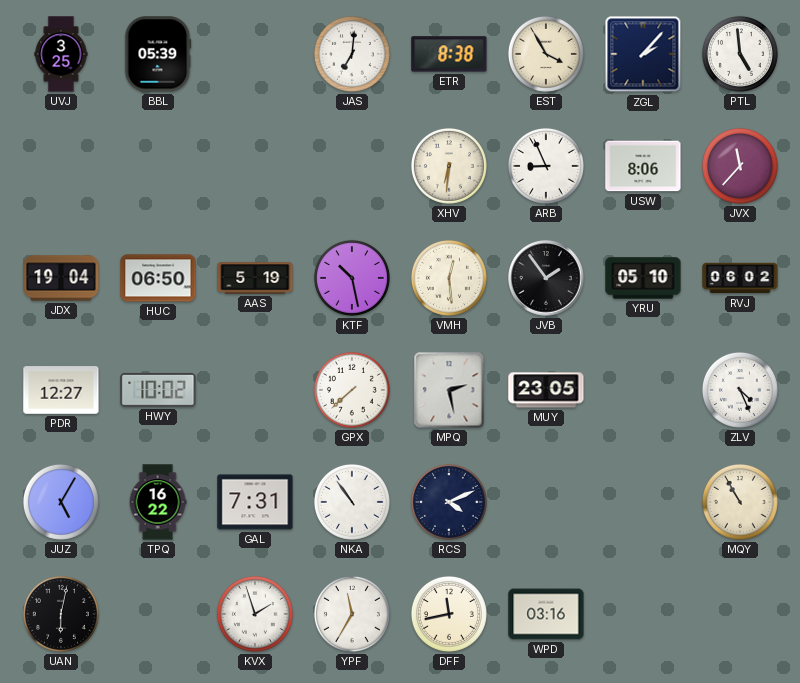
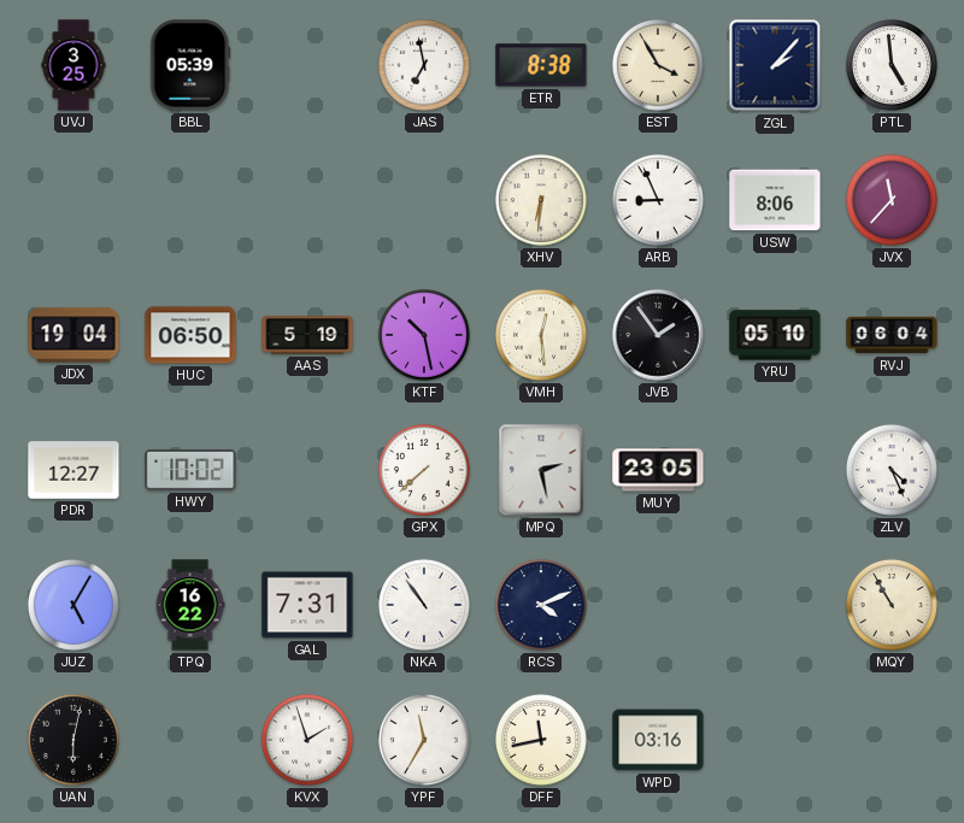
JAS: 7:01 -> 6:58 (424, 65)
RVJ: 06:02 -> 06:04 (892, 335)
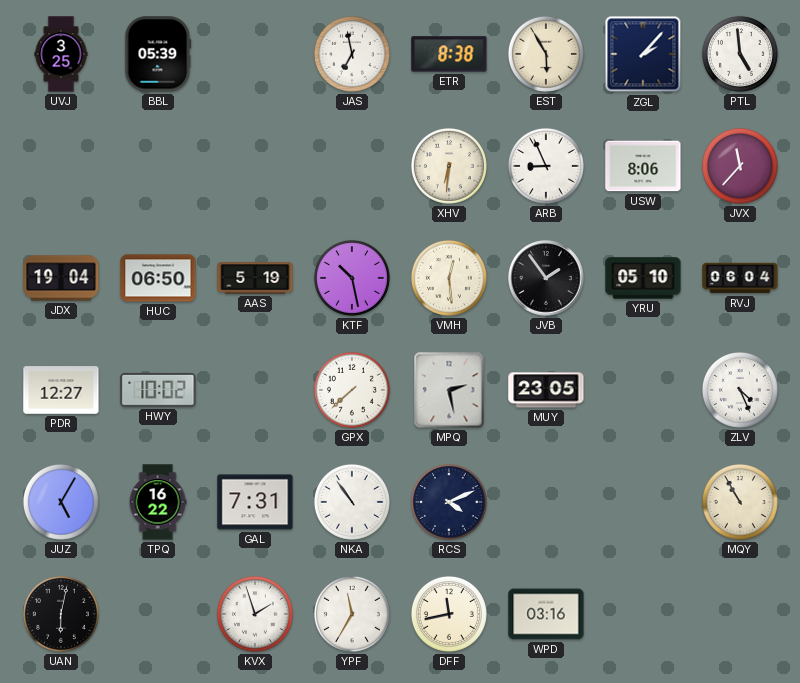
EST: 3:55 -> 5:55 (546, 54)
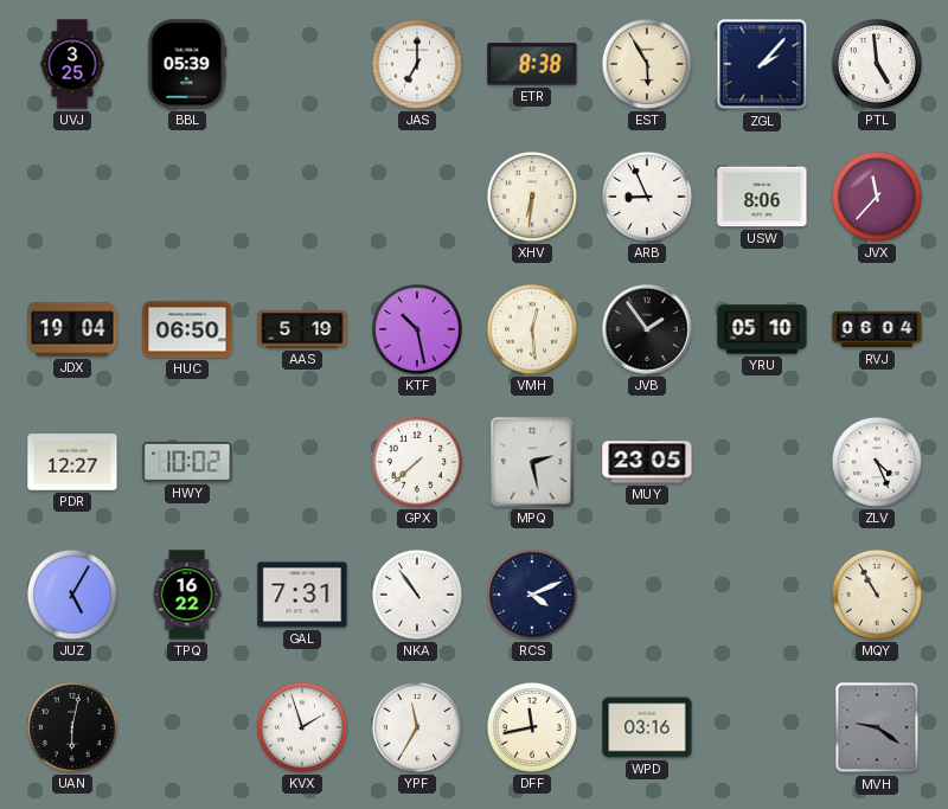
JAS: 6:58 -> 7:00 (417, 64)
MVH: none -> 9:21 (877, 727)
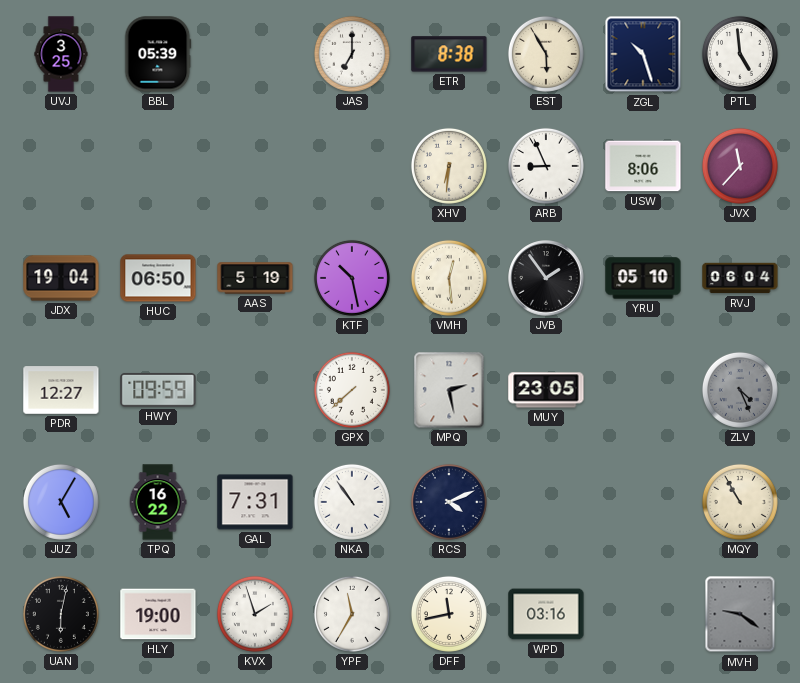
ZGL: 2:07 -> 10:27 (643, 54)
HWY: 10:02 -> 09:59 (158, 390)
ZLV dial: white -> grey (740, 390)
HLY: none -> 19:00 (158, 614)
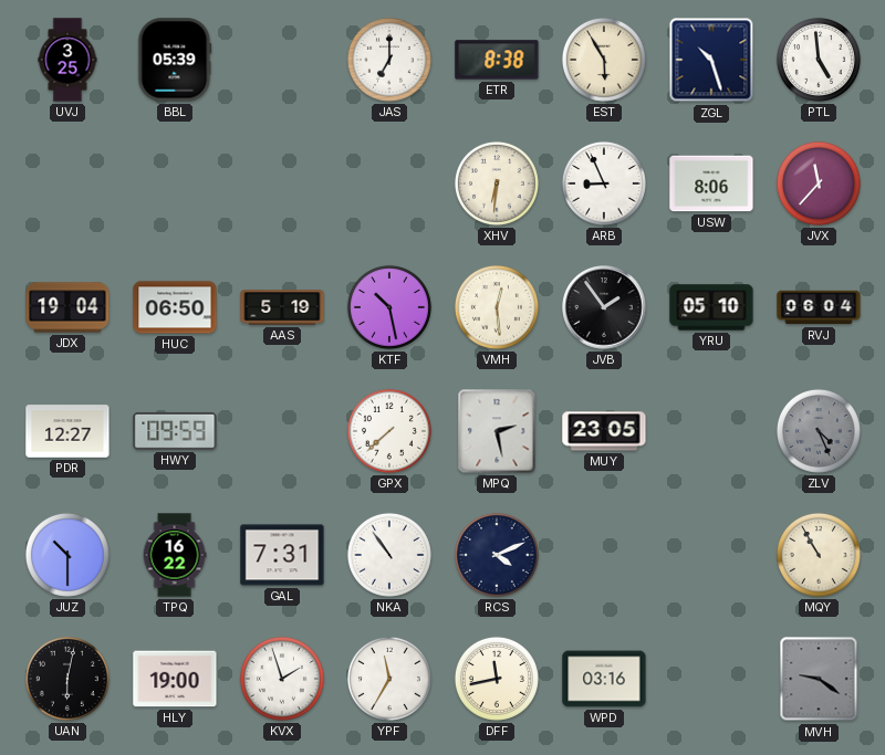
JUZ: 5:05 -> 10:30 (67, 555)
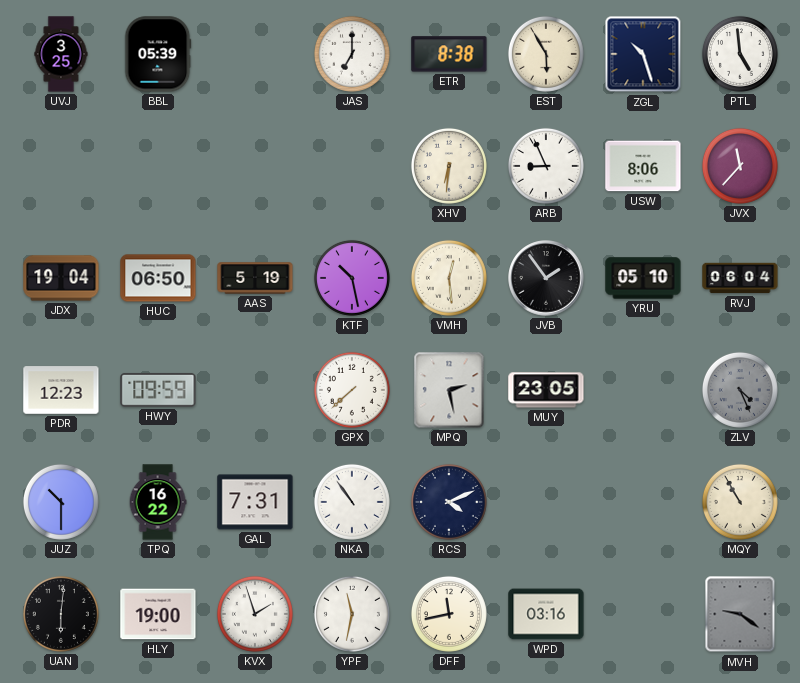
PDR: 12:27 -> 12:23 (61, 390)
UAN: 6:02 -> 6:01 (61, 614)
YPF: 11:35 -> 11:32 (352, 614)
